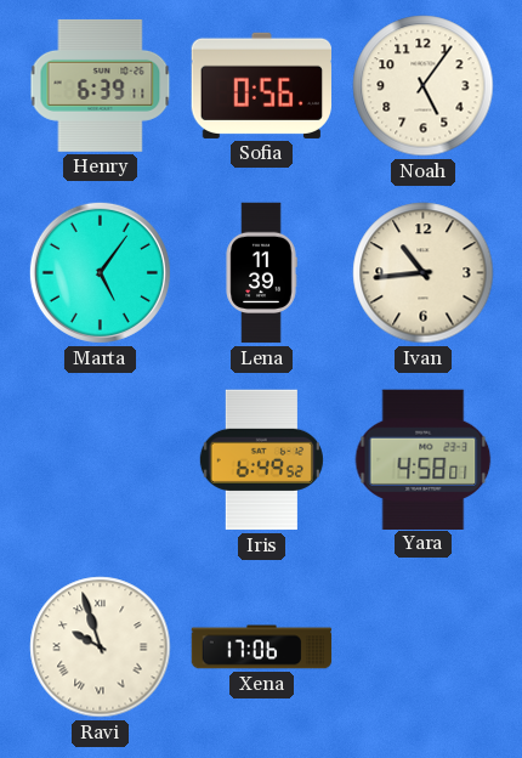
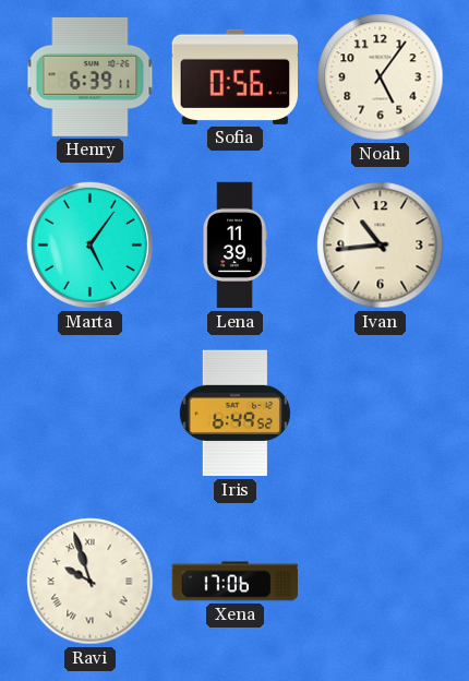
Yara: 4:58 -> none (424, 459)
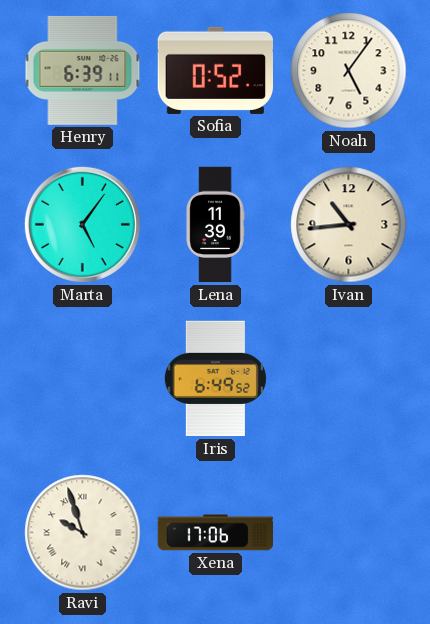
Sofia: 0:56 -> 0:52 (215, 70)
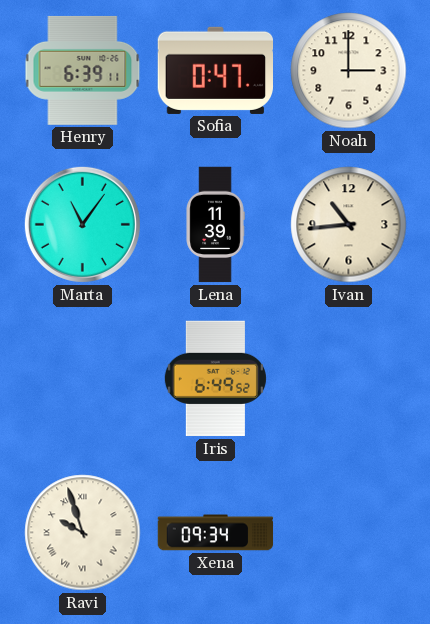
Sofia: 0:52 -> 0:47 (215, 70)
Noah: 5:06 -> 3:00 (349, 71)
Marta: 5:06 -> 11:06 (82, 224)
Xena: 17:06 -> 09:34 (216, 533)
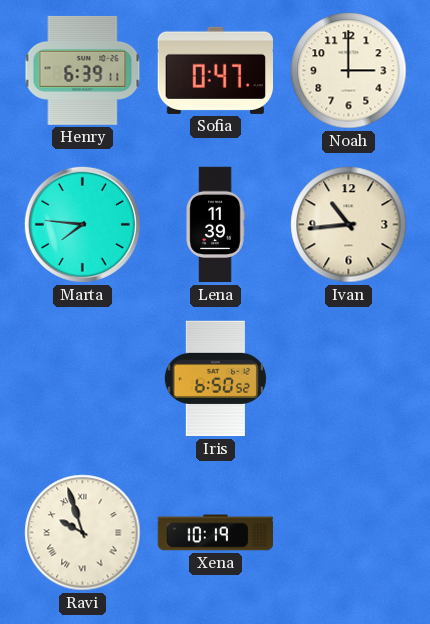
Marta: 11:06 -> 7:46 (82, 224)
Iris: 6:49 -> 6:50 (215, 379)
Xena: 09:34 -> 10:19 (216, 533)
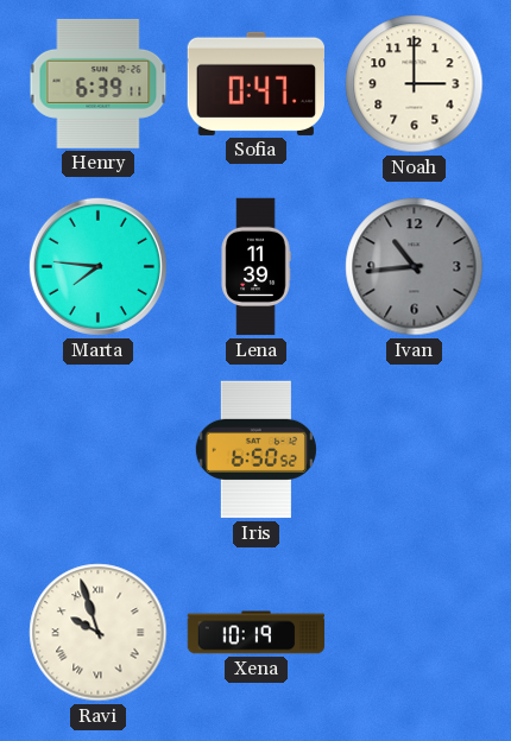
Ivan dial: cream -> grey (415, 267)
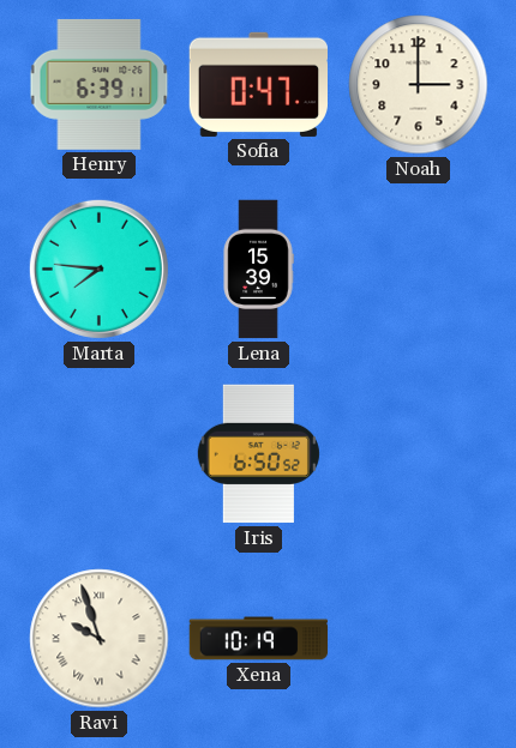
Lena: 11:39 -> 15:39 (258, 270)
Ivan: 10:44 -> none (415, 267)
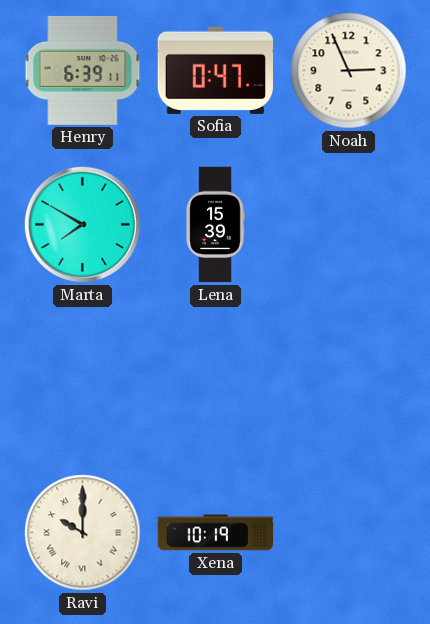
Noah: 3:00 -> 2:56 (349, 71)
Marta: 7:46 -> 7:50 (82, 224)
Iris: 6:50 -> none (258, 454)
Ravi: 9:57 -> 10:00 (83, 533)
